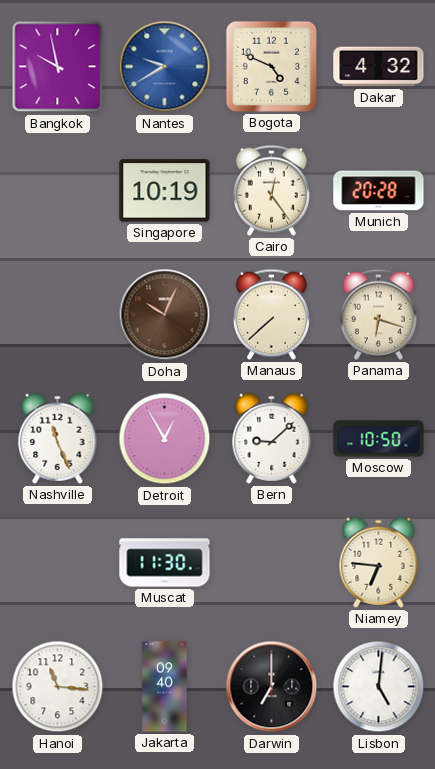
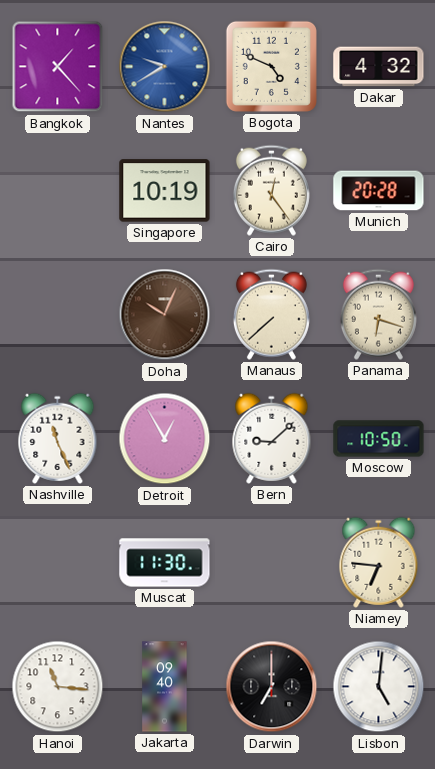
Bangkok: 9:58 -> 1:23 (58, 67)
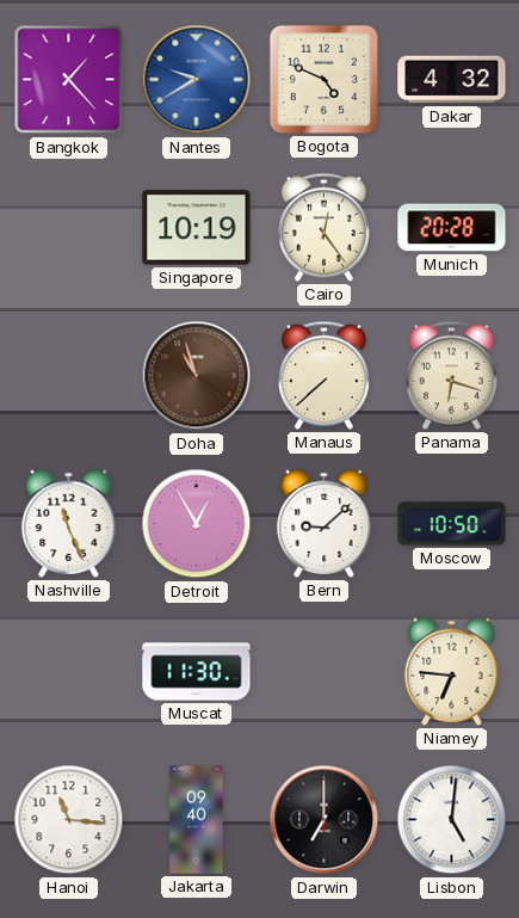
Doha: 10:04 -> 10:57 (197, 376)
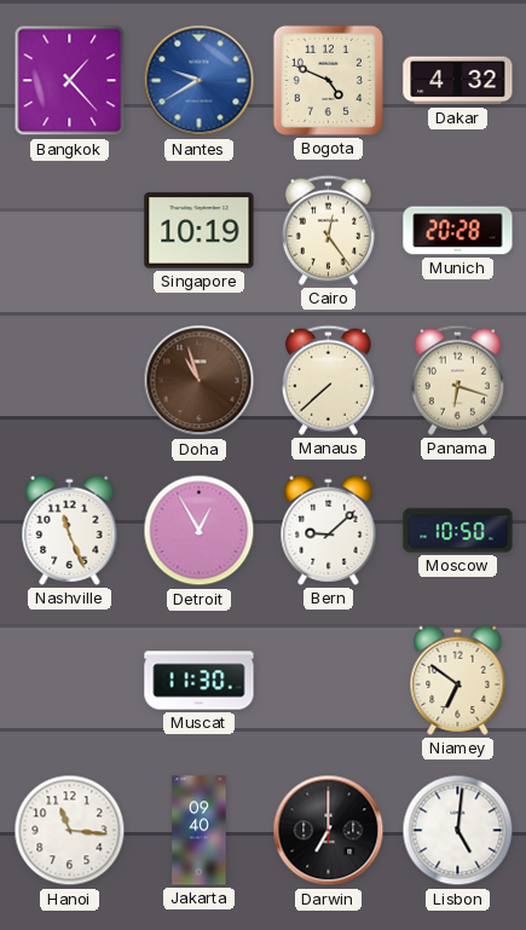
Niamey: 6:46 -> 6:51 (458, 680)
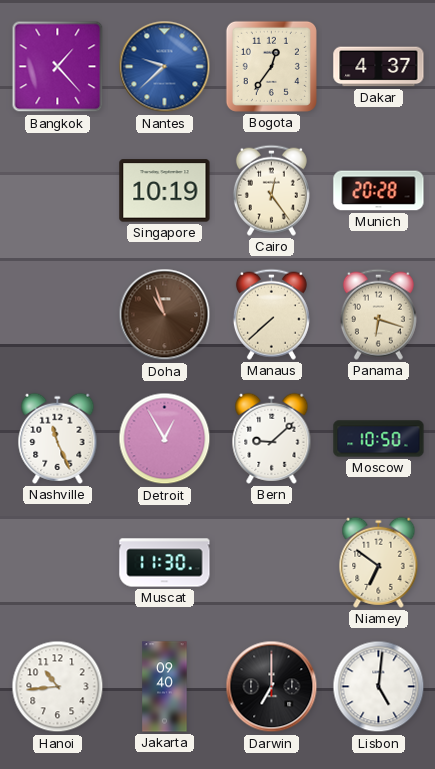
Nantes: 9:40 -> 9:38 (165, 67)
Bogota: 4:49 -> 12:36 (271, 66)
Dakar: 4:32 -> 4:37 (379, 67)
Hanoi: 11:16 -> 10:44 (58, 687)
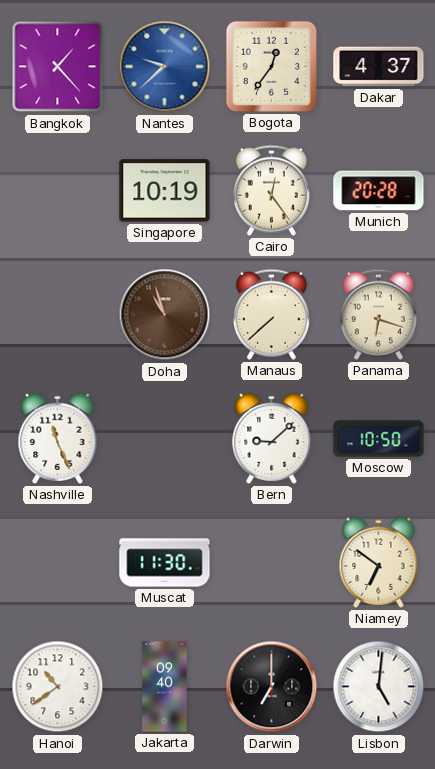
Detroit: 12:55 -> none (165, 439)
Hanoi: 10:44 -> 10:39 (58, 687)
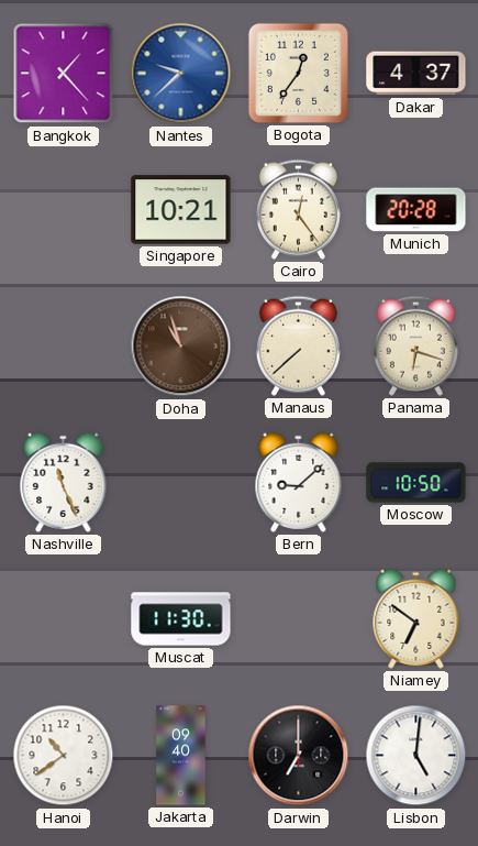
Singapore: 10:19 -> 10:21 (181, 210)
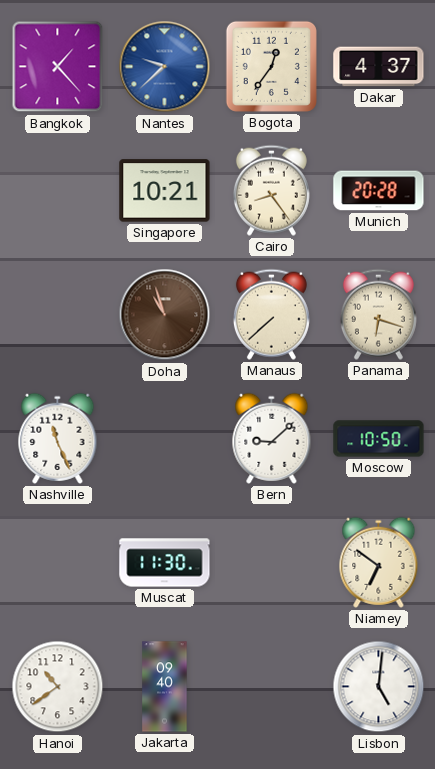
Cairo: 12:24 -> 8:24 (271, 190)
Darwin: 7:00 -> none (299, 756)
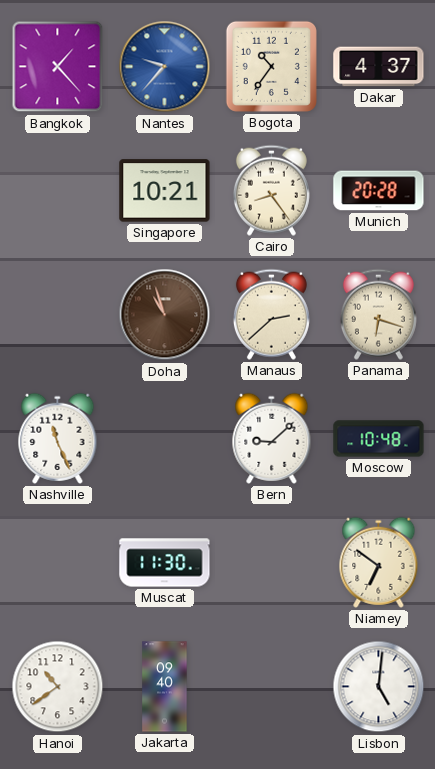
Nantes: 9:38 -> 9:37 (165, 67)
Bogota: 12:36 -> 10:36 (271, 66)
Manaus: 7:38 -> 2:38 (271, 314)
Moscow: 10:50 -> 10:48 (379, 439)
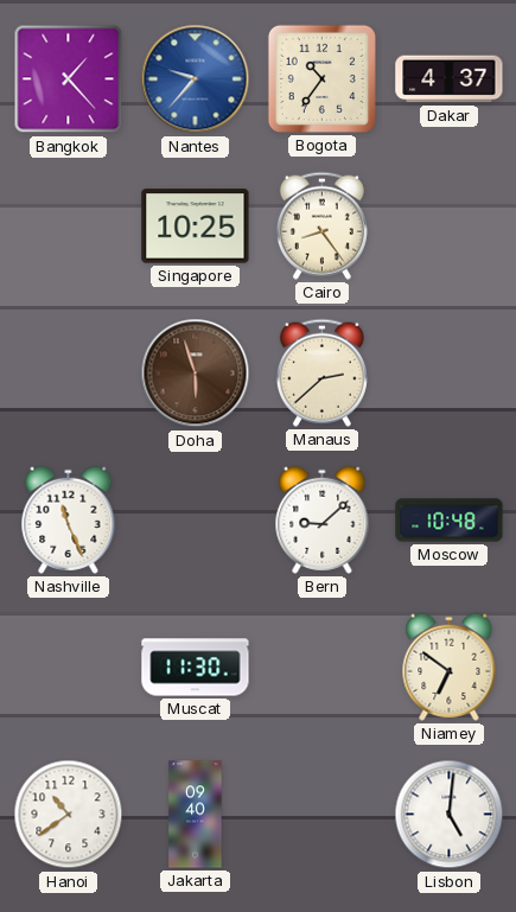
Singapore: 10:21 -> 10:25 (196, 227)
Munich: 20:28 -> none (379, 191)
Doha: 10:57 -> 5:57 (196, 374)
Panama: 6:18 -> none (378, 314)
